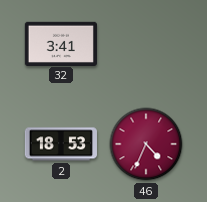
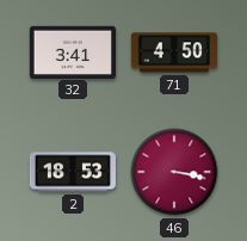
71: none -> 4:50 (173, 52)
46: 4:34 -> 3:17 (174, 172)
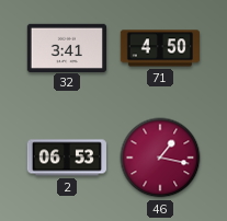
2: 18:53 -> 06:53 (66, 158)
46: 3:17 -> 1:17 (160, 158)
